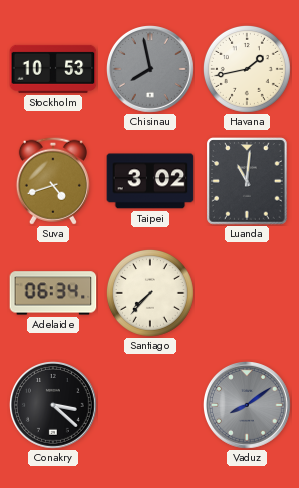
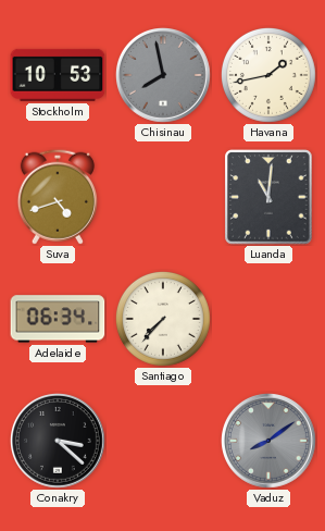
Taipei: 3:02 -> none (150, 181)
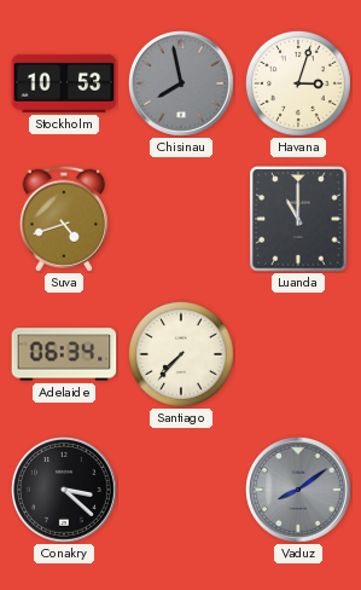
Havana: 1:43 -> 3:03 (298, 83)
Luanda: 11:01 -> 11:00 (298, 219)
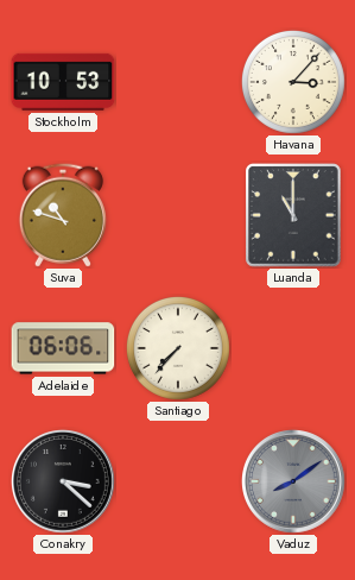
Chisinau: 7:58 -> none (182, 85)
Havana: 3:03 -> 3:07 (293, 82)
Suva: 4:42 -> 10:48 (63, 215)
Adelaide: 06:34 -> 06:06 (63, 348)
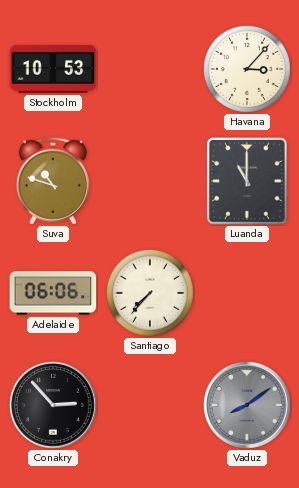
Conakry: 3:22 -> 2:53 (54, 406)
